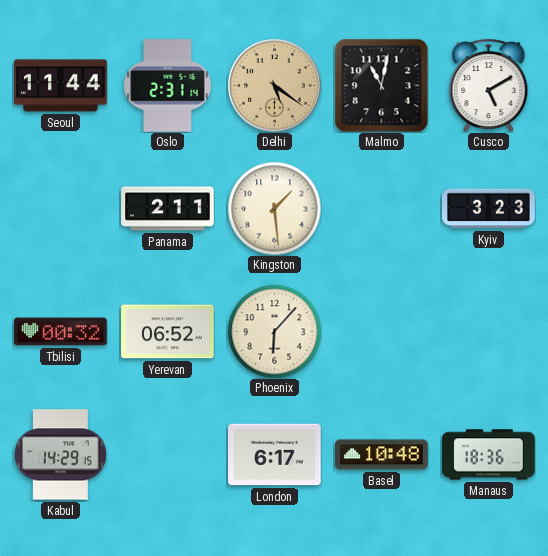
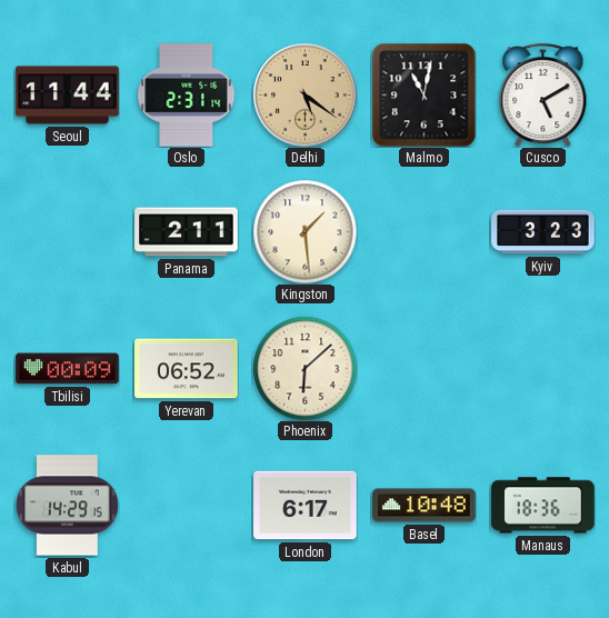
Tbilisi: 00:32 -> 00:09 (68, 369)
Phoenix: 6:07 -> 6:08 (304, 368)
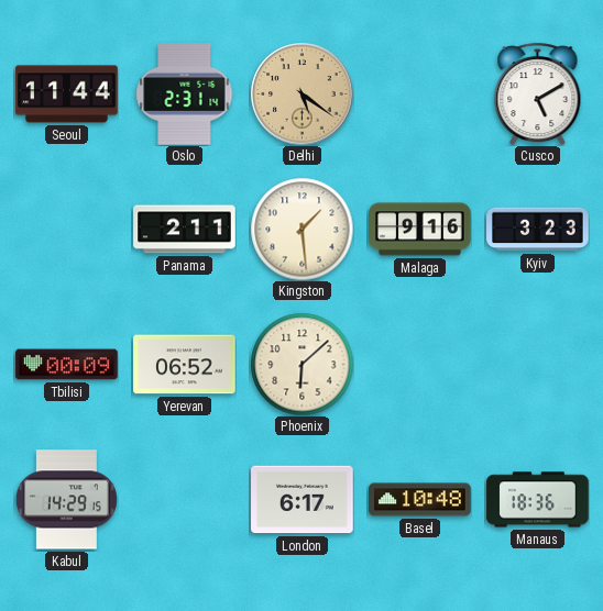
Malmo: 11:02 -> none (423, 94)
Malaga: none -> 9:16 (420, 230)
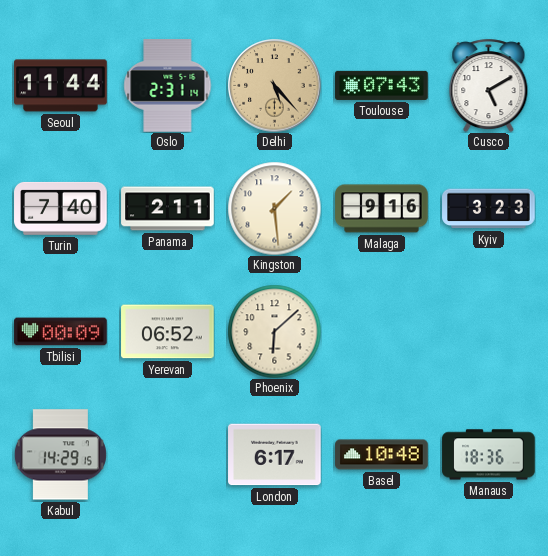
Delhi: 5:21 -> 5:23 (274, 85)
Toulouse: none -> 07:43 (382, 85)
Turin: none -> 7:40 (61, 208)
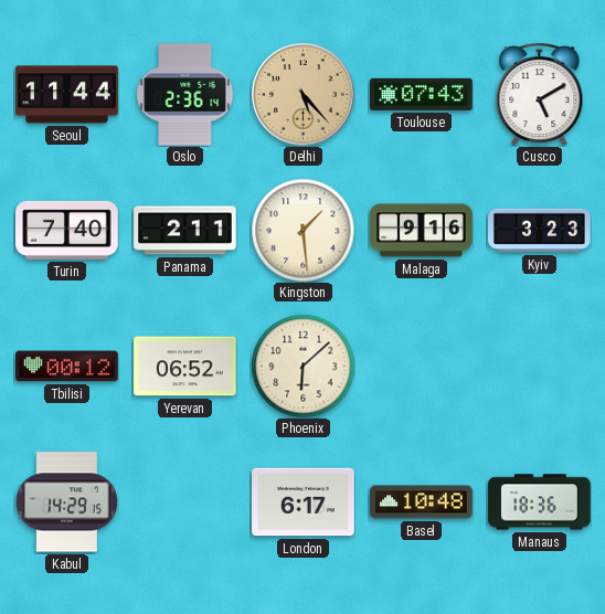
Oslo: 2:31 -> 2:36 (185, 95)
Tbilisi: 00:09 -> 00:12 (67, 367)
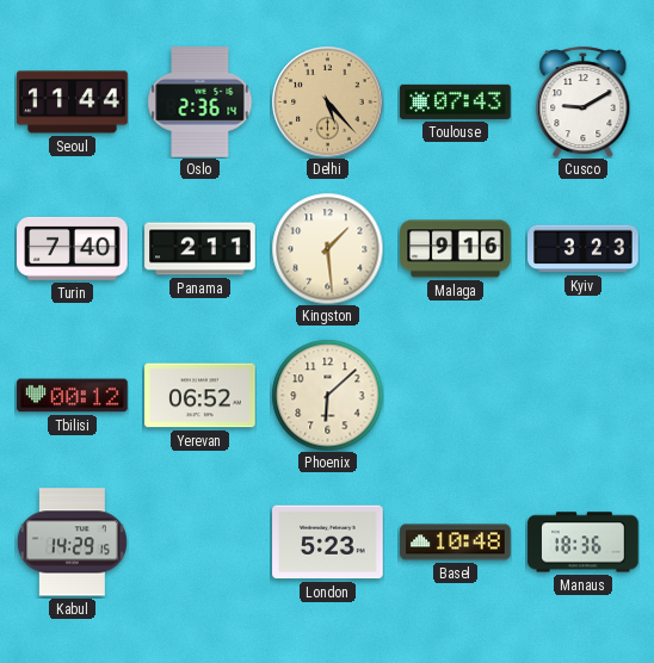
Cusco: 5:10 -> 9:10 (584, 101)
London: 6:17 -> 5:23 (328, 543)
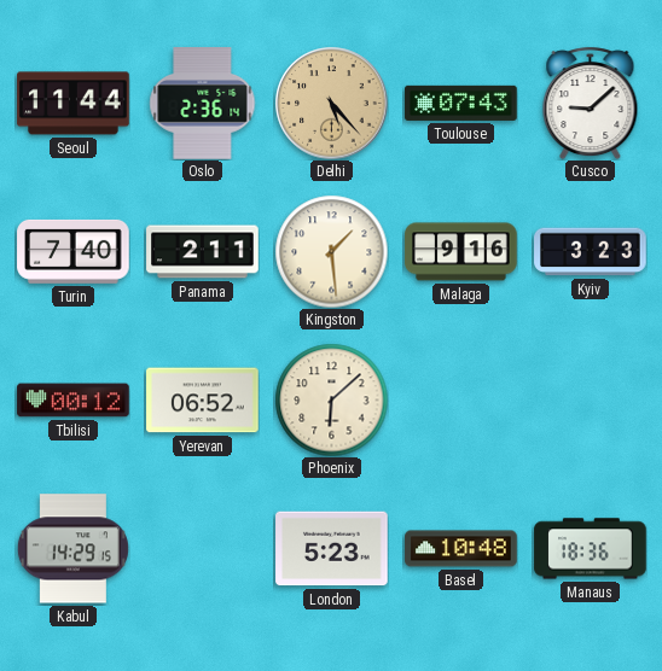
Cusco: 9:10 -> 9:08 (591, 103)
